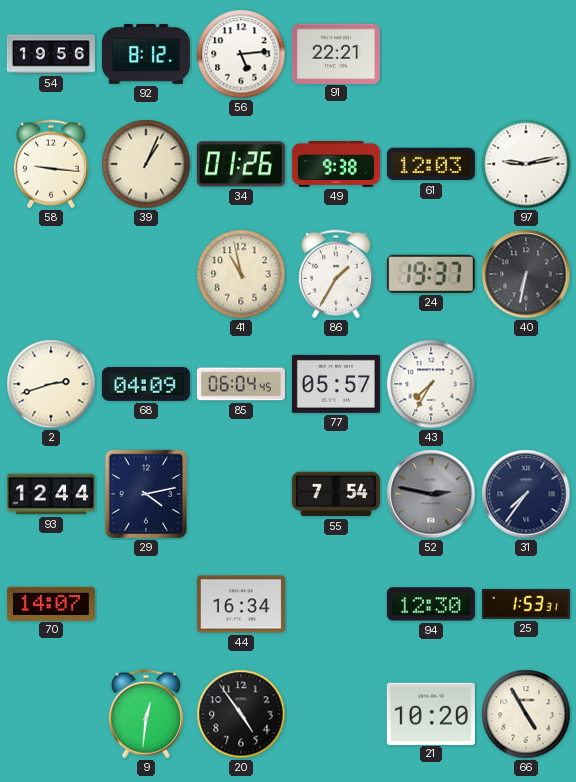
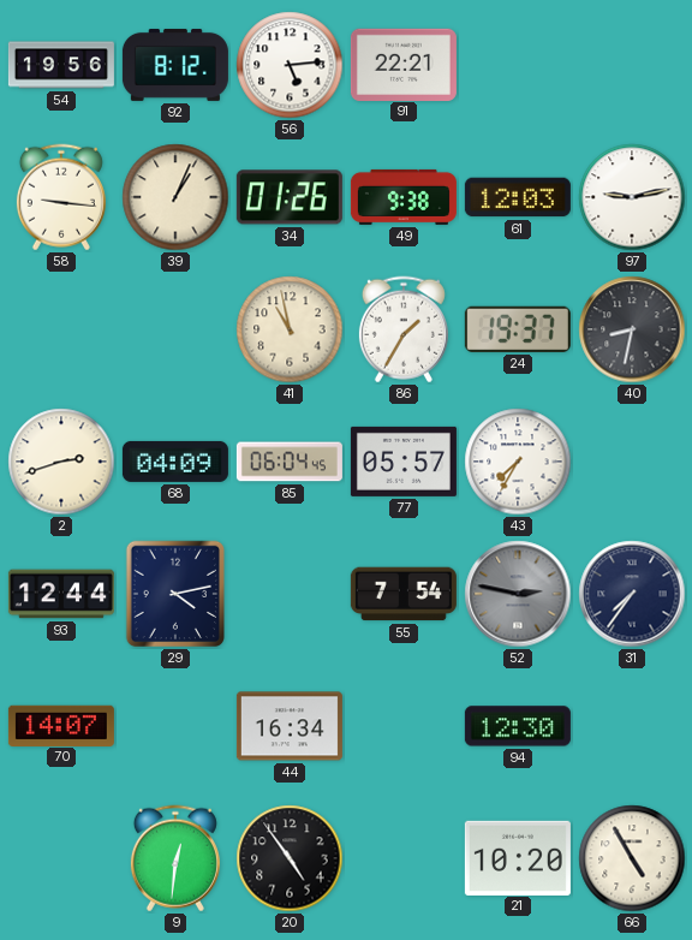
40: 6:32 -> 8:32 (632, 329)
25: 1:53 -> none (526, 604)
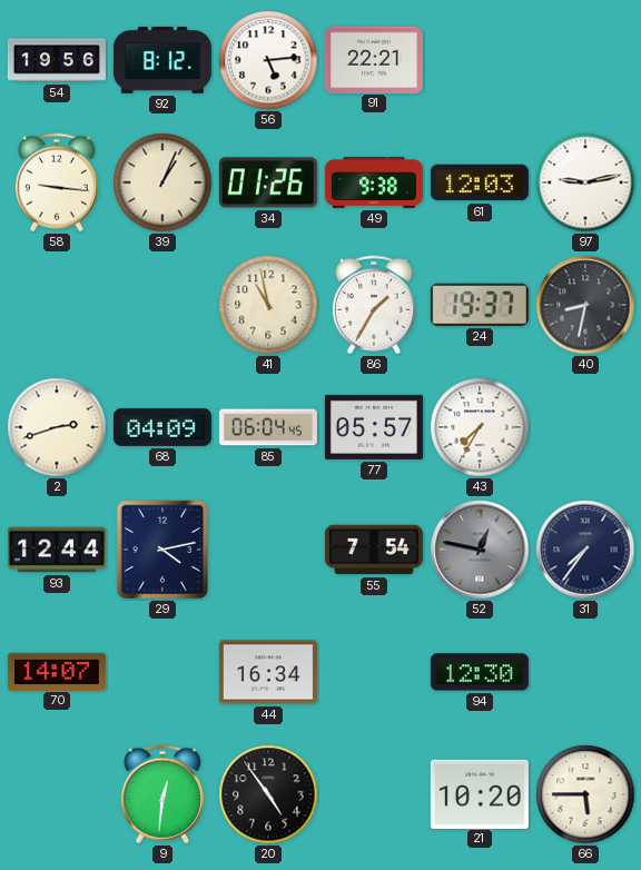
52: 2:47 -> 12:47 (480, 550)
66: 4:55 -> 5:45 (585, 794)
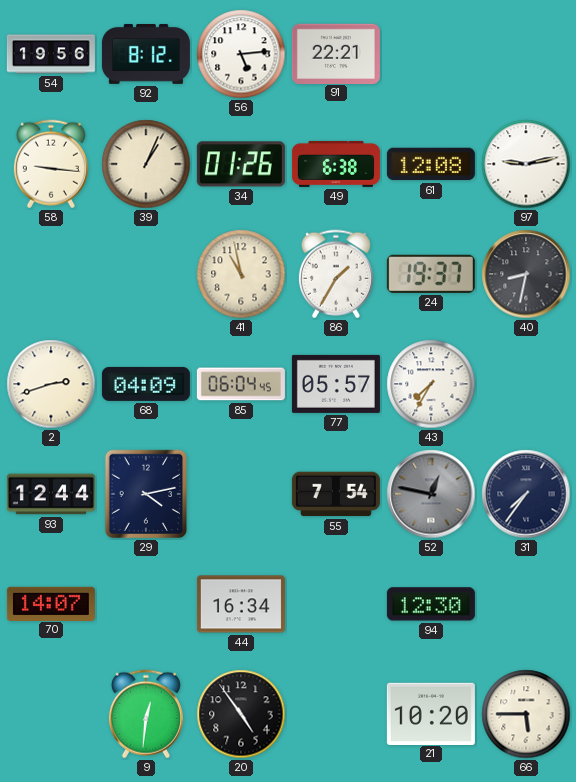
49: 9:38 -> 6:38 (336, 164)
61: 12:03 -> 12:08 (431, 164)
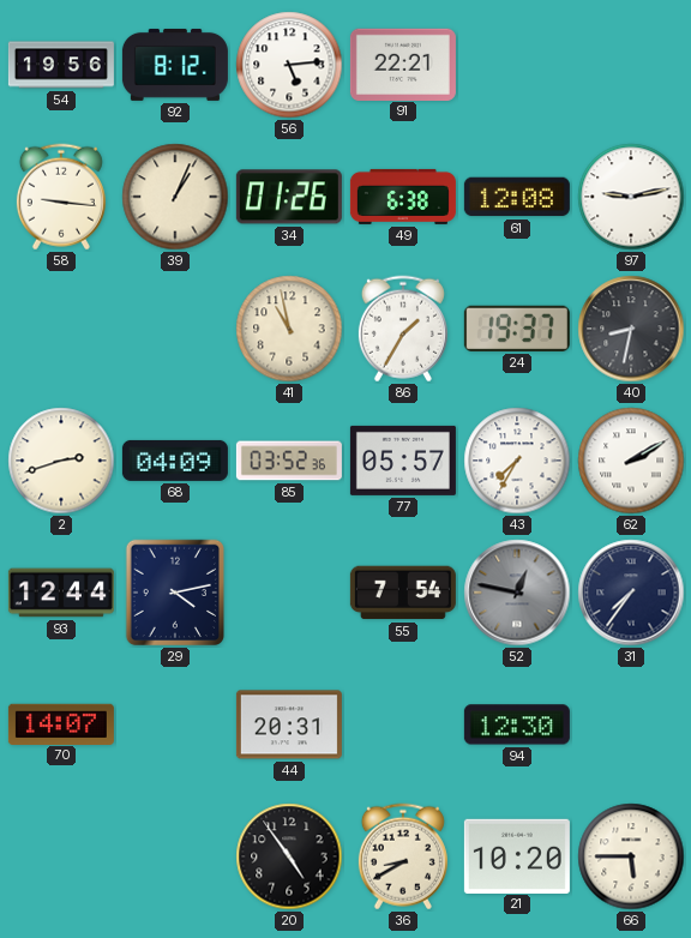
85: 06:04 -> 03:52 (289, 461)
62: none -> 2:10 (631, 461)
44: 16:34 -> 20:31 (289, 724)
9: 12:31 -> none (146, 714)
36: none -> 8:40 (403, 856)
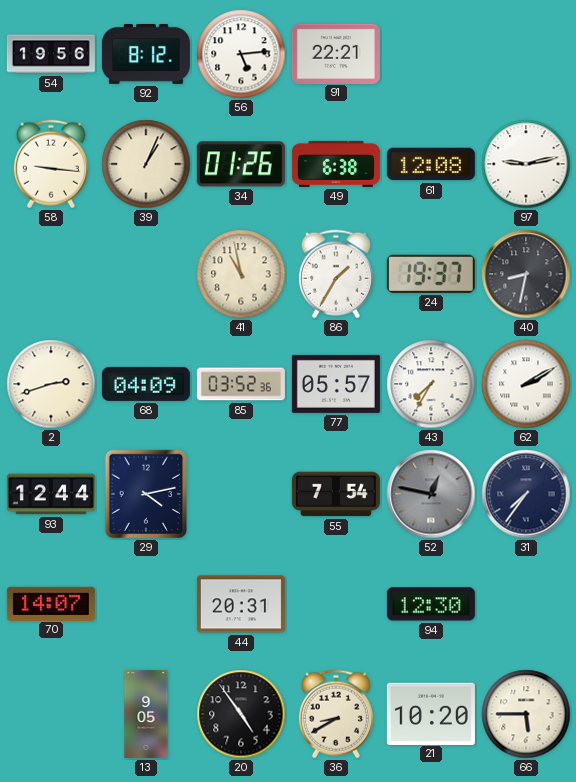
13: none -> 9:05 (146, 714)
